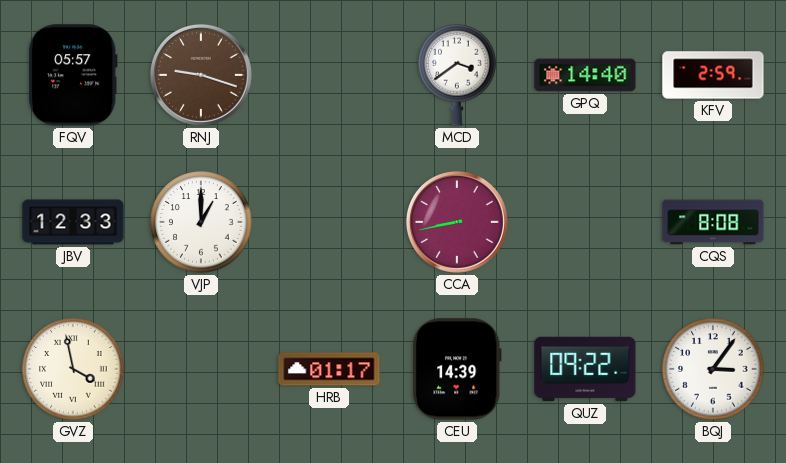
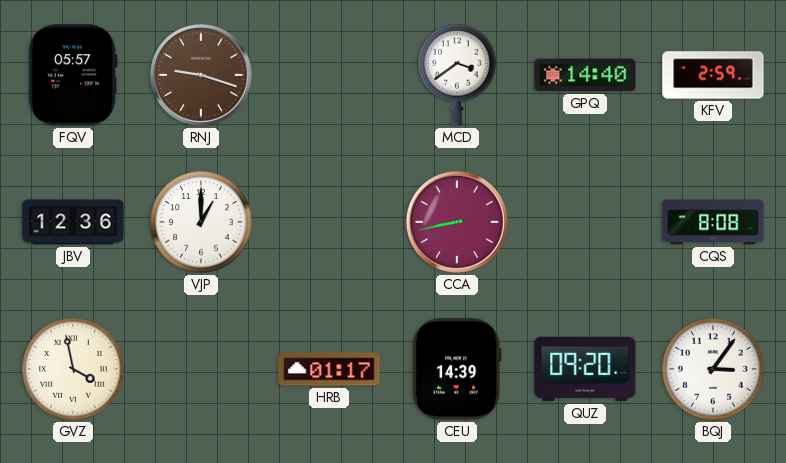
JBV: 12:33 -> 12:36 (73, 222)
QUZ: 09:22 -> 09:20 (585, 369)
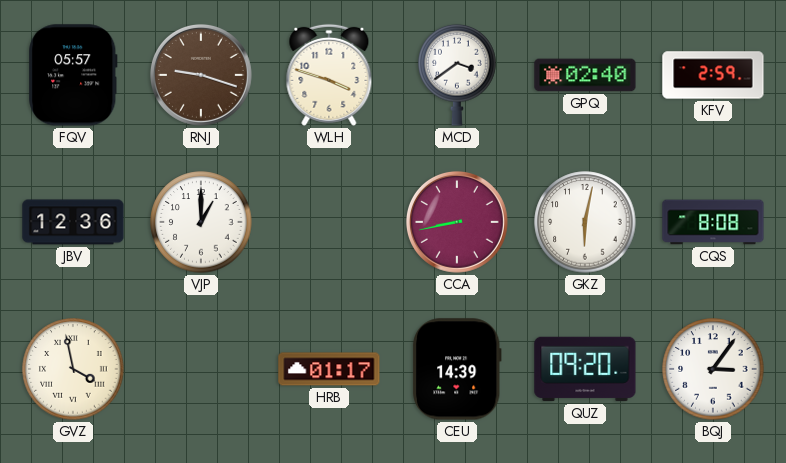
WLH: none -> 3:48 (329, 75)
GPQ: 14:40 -> 02:40 (585, 75)
GKZ: none -> 6:02 (585, 222)
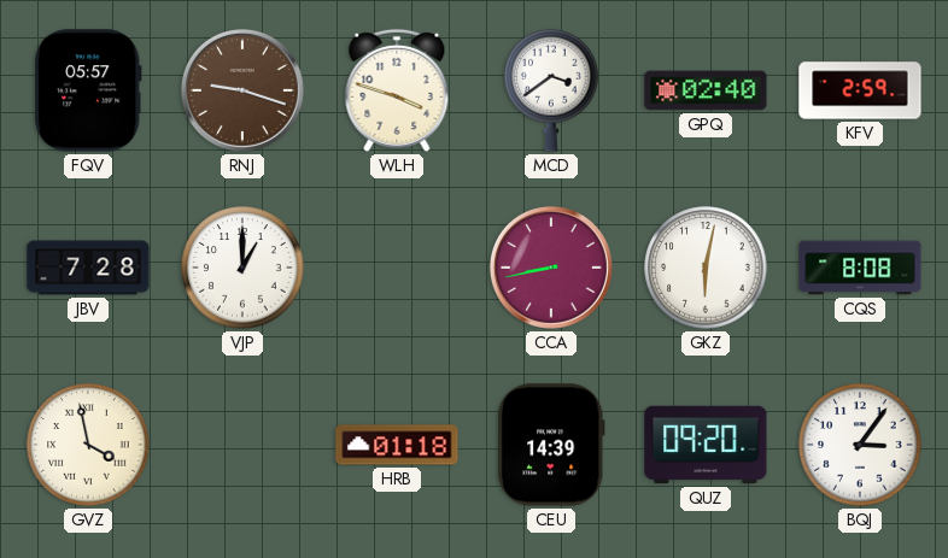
JBV: 12:36 -> 7:28 (88, 268)
HRB: 01:17 -> 01:18 (397, 445)
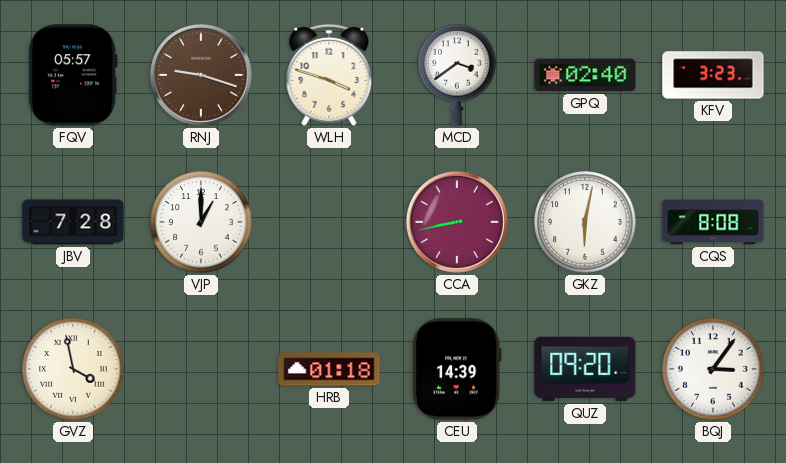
KFV: 2:59 -> 3:23 (713, 75)
